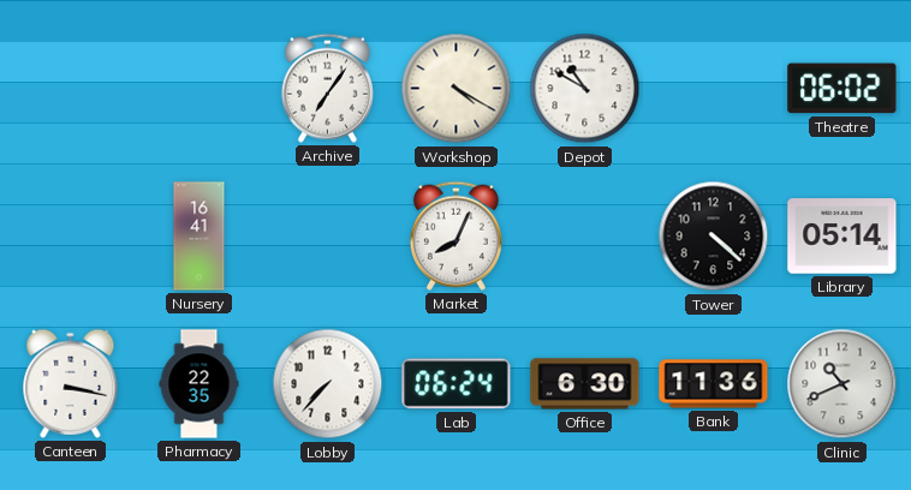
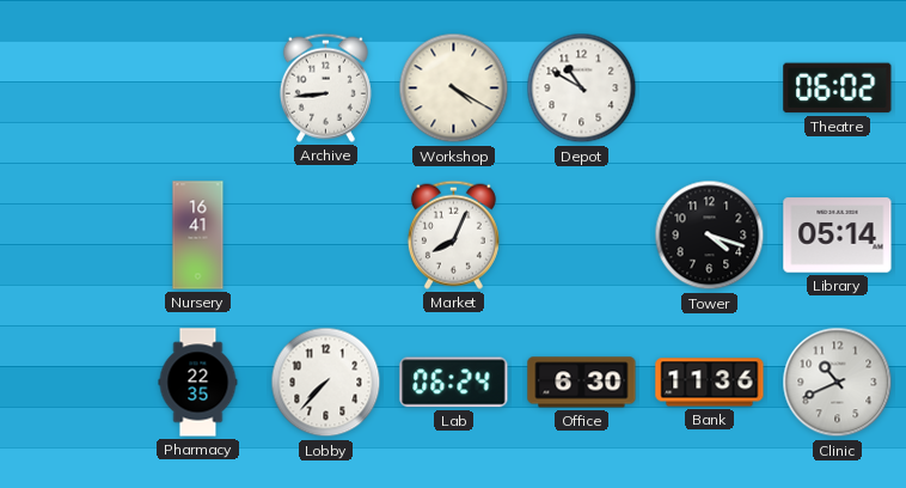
Archive: 7:06 -> 8:44 (325, 87)
Tower: 4:22 -> 4:18 (710, 236)
Canteen: 3:17 -> none (71, 383)
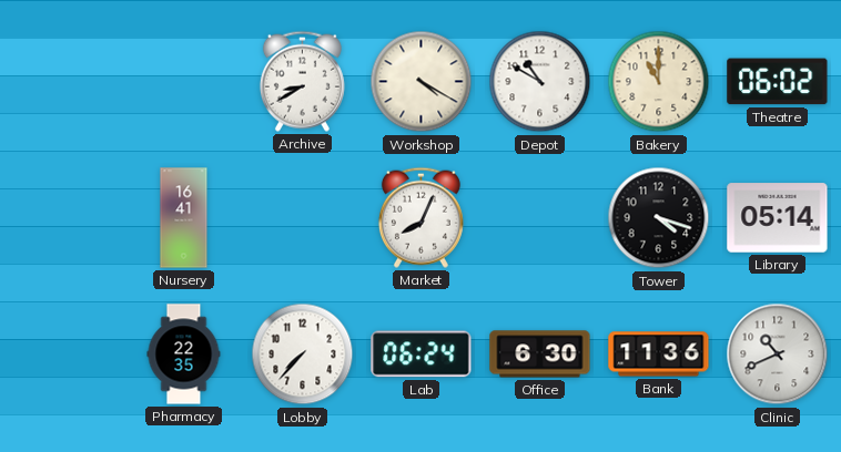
Archive: 8:44 -> 8:40 (302, 81)
Bakery: none -> 11:00 (659, 82)
